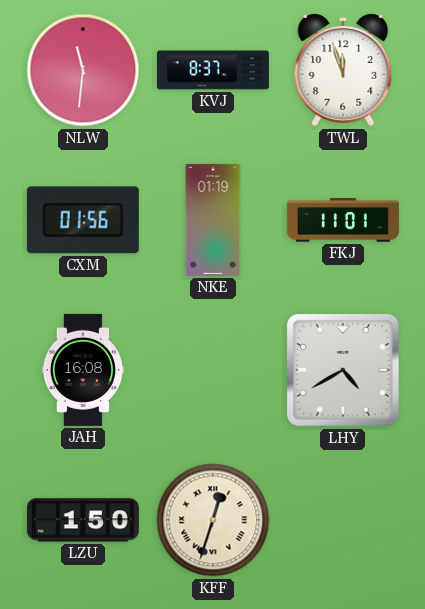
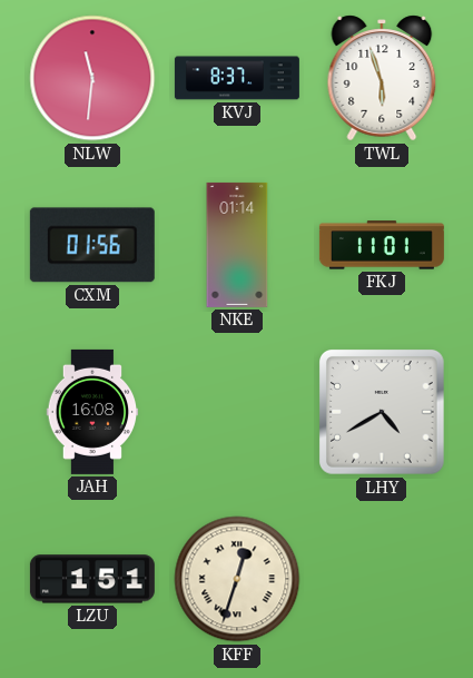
TWL: 11:57 -> 5:57 (382, 78)
NKE: 01:19 -> 01:14 (237, 245)
LZU: 1:50 -> 1:51 (92, 579)
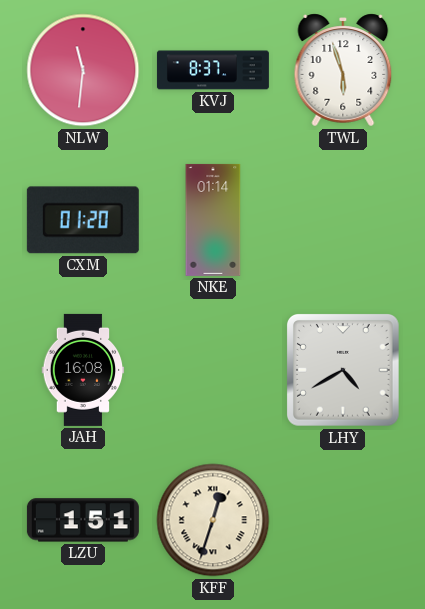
CXM: 01:56 -> 01:20 (83, 220)
FKJ: 11:01 -> none (382, 245)
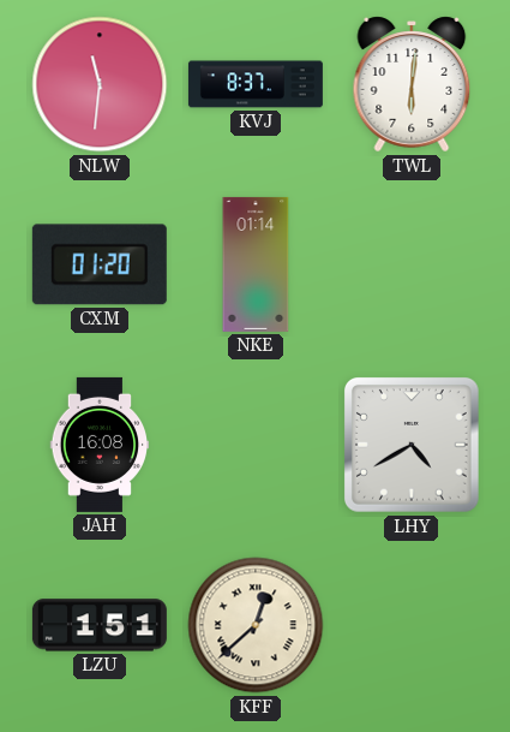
TWL: 5:57 -> 6:01 (412, 84)
KFF: 12:33 -> 12:38 (256, 625)
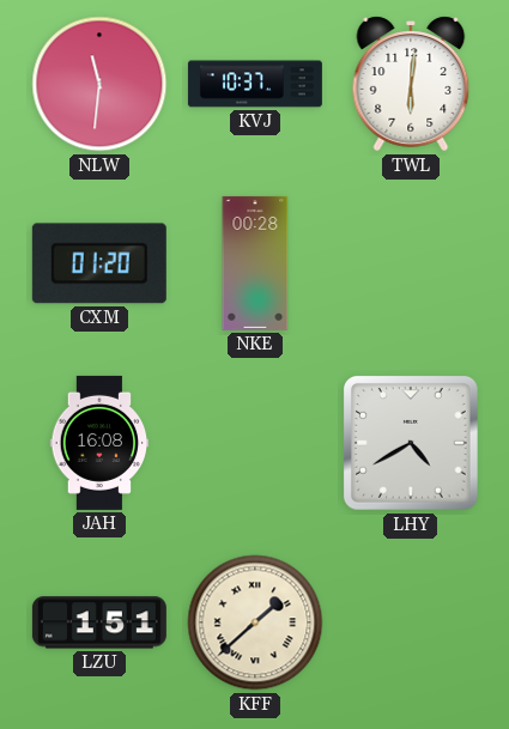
KVJ: 8:37 -> 10:37 (255, 84)
NKE: 01:14 -> 00:28 (255, 263)
KFF: 12:38 -> 1:38 (255, 622)
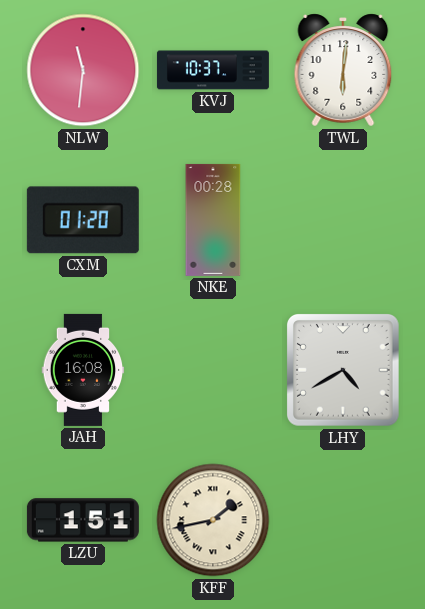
KFF: 1:38 -> 1:43 (213, 520)
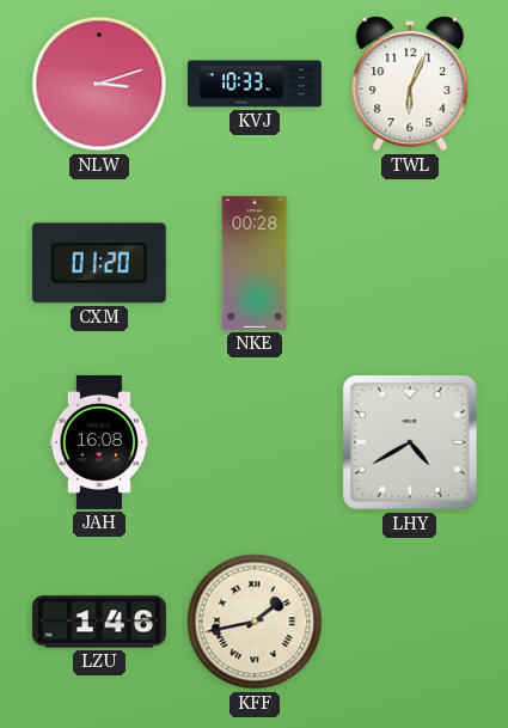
NLW: 11:31 -> 3:12 (99, 84)
KVJ: 10:37 -> 10:33 (255, 84)
TWL: 6:01 -> 6:04 (410, 84)
LZU: 1:51 -> 1:46 (99, 622)
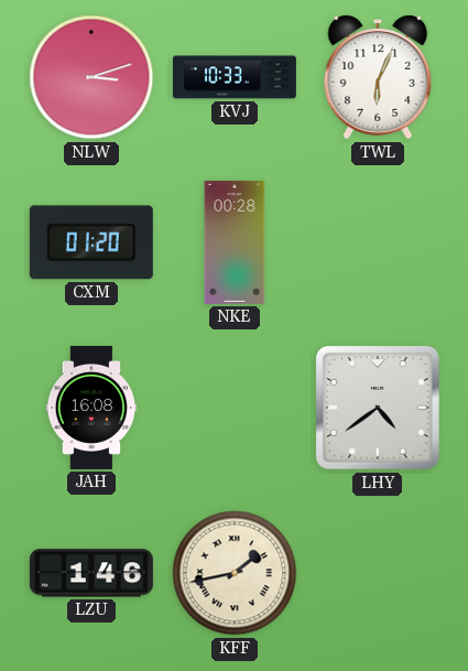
LHY: 4:40 -> 4:39 (379, 409)
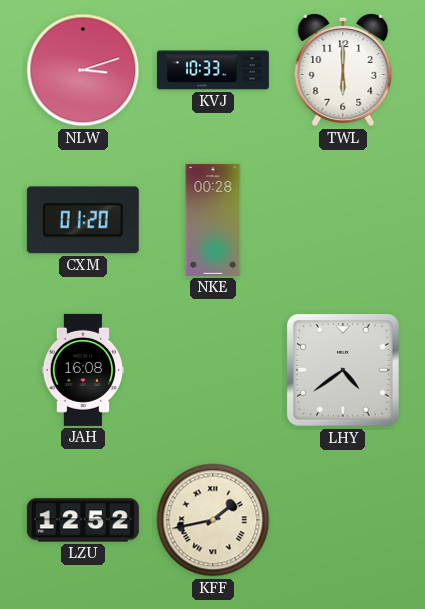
TWL: 6:04 -> 6:00 (343, 70)
LZU: 1:46 -> 12:52 (83, 520)
